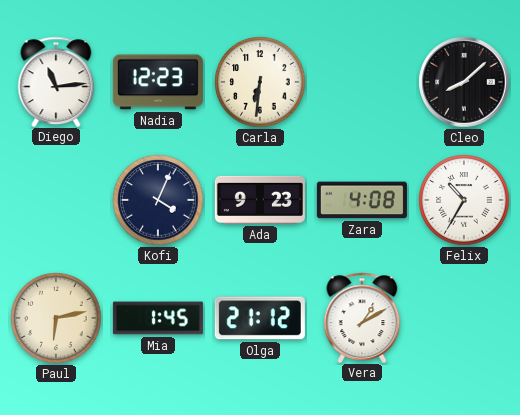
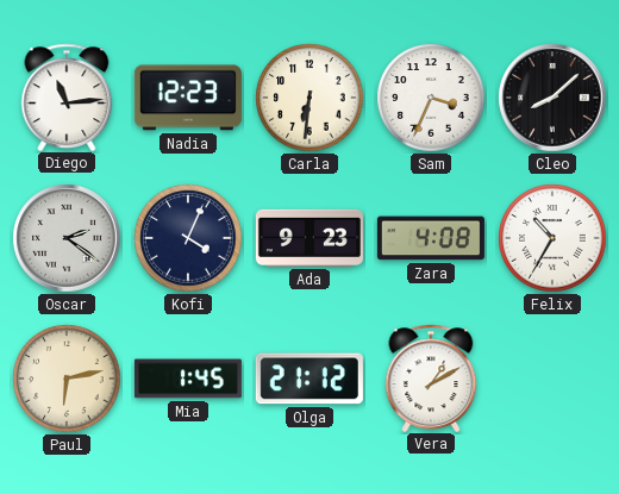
Sam: none -> 3:34 (431, 98)
Oscar: none -> 2:21 (67, 238)
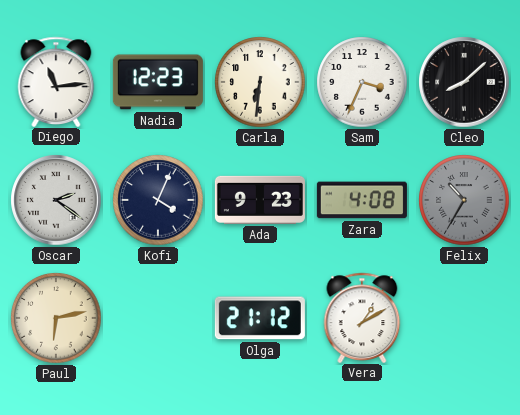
Felix dial: white -> grey (464, 200)
Mia: 1:45 -> none (188, 379)
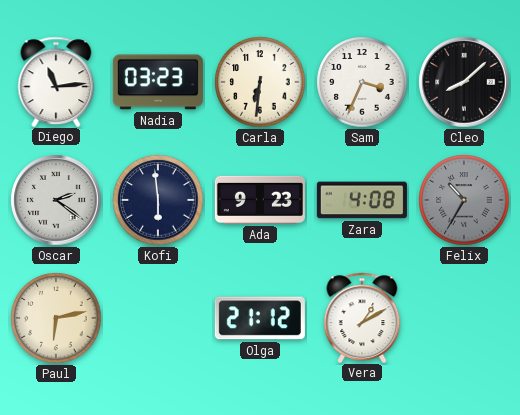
Nadia: 12:23 -> 03:23 (158, 82)
Kofi: 4:04 -> 5:59 (158, 200)
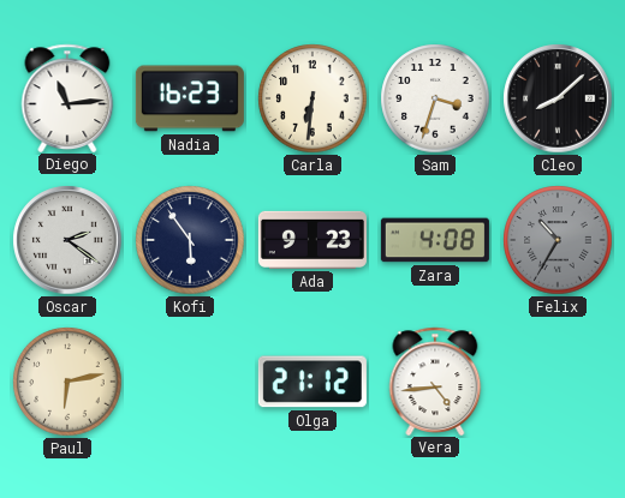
Nadia: 03:23 -> 16:23 (190, 98)
Sam: 3:34 -> 3:33 (435, 98)
Kofi: 5:59 -> 5:54 (190, 240)
Vera: 1:10 -> 4:44 (435, 380)
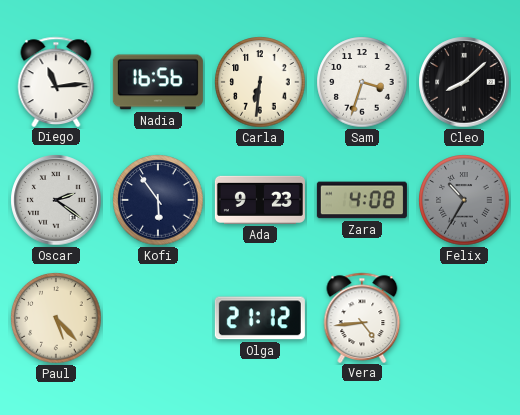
Nadia: 16:23 -> 16:56 (158, 82)
Paul: 6:13 -> 5:23 (56, 318)
